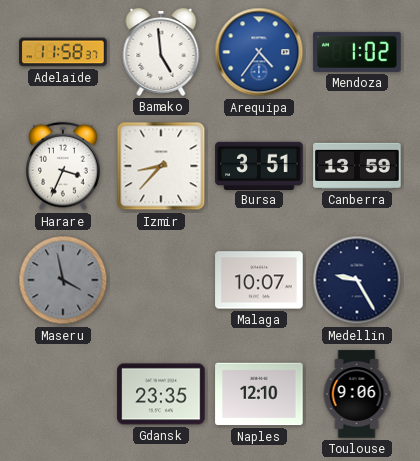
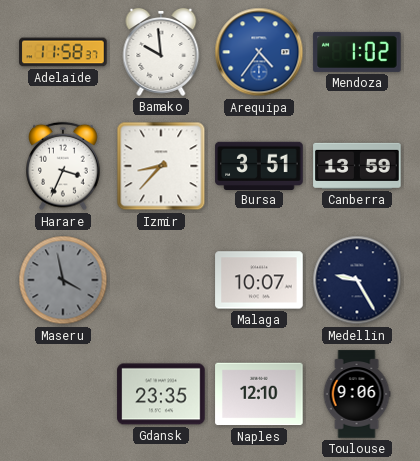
Bamako: 4:59 -> 9:59 (161, 52)
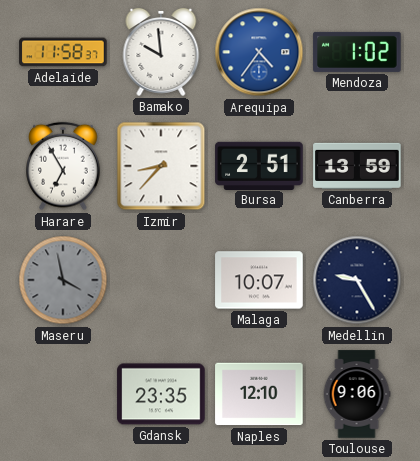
Harare: 3:34 -> 6:55 (64, 166)
Bursa: 3:51 -> 2:51 (259, 165)
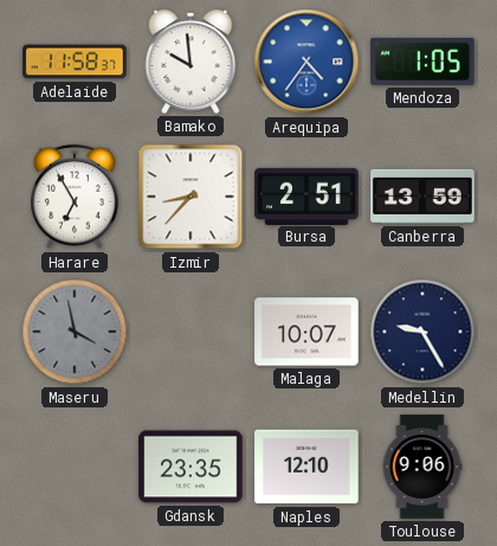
Mendoza: 1:02 -> 1:05 (422, 62)
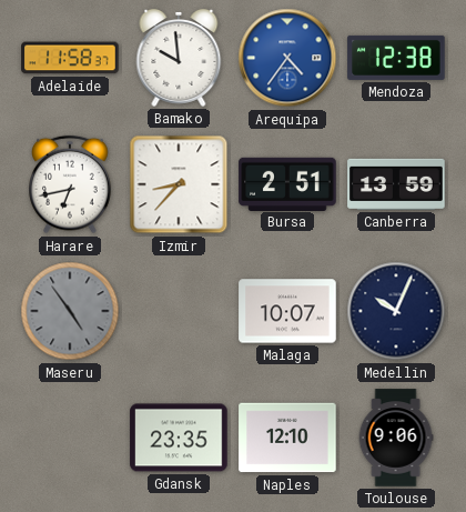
Mendoza: 1:05 -> 12:38 (396, 58)
Harare: 6:55 -> 6:43 (71, 184)
Maseru: 3:58 -> 4:54 (70, 311)
Medellin: 9:25 -> 10:04 (396, 311)
